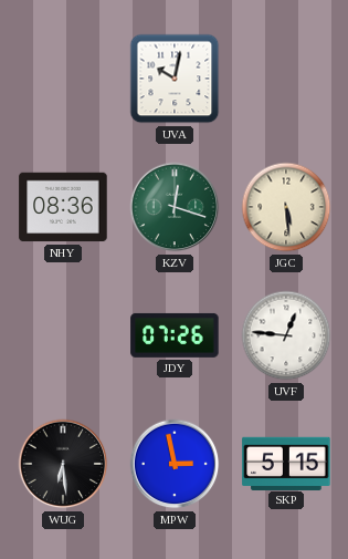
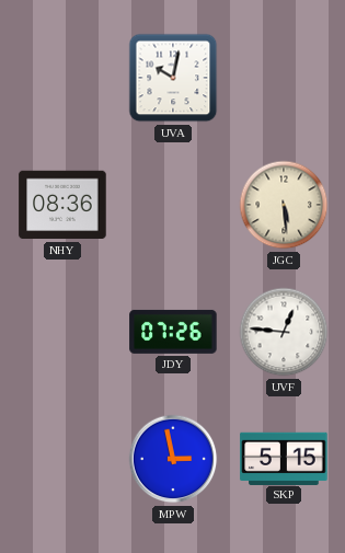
KZV: 12:18 -> none (175, 207)
WUG: 6:29 -> none (63, 464)
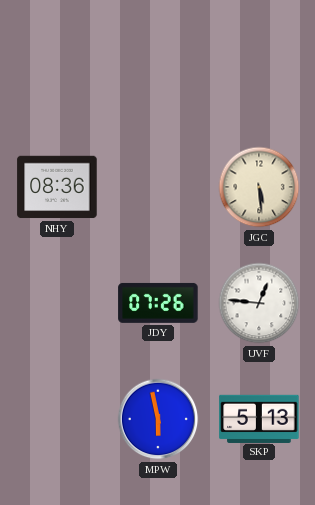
UVA: 10:02 -> none (173, 78)
MPW: 2:58 -> 5:58 (158, 419)
SKP: 5:15 -> 5:13 (259, 418)
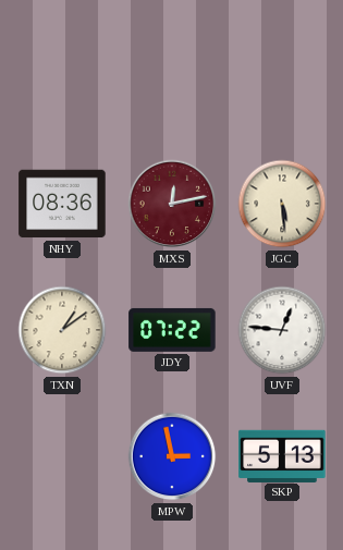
MXS: none -> 12:13 (172, 204)
TXN: none -> 1:09 (62, 330)
JDY: 07:26 -> 07:22 (172, 330)
MPW: 5:58 -> 2:58 (172, 456)
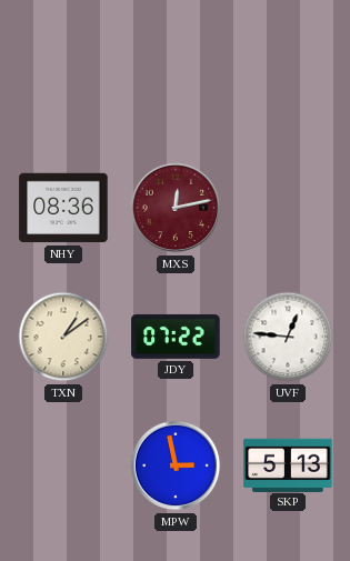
JGC: 5:29 -> none (282, 204)
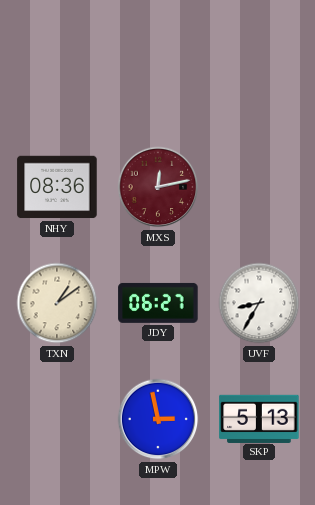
JDY: 07:22 -> 06:27 (158, 303)
UVF: 12:46 -> 8:35 (259, 303)
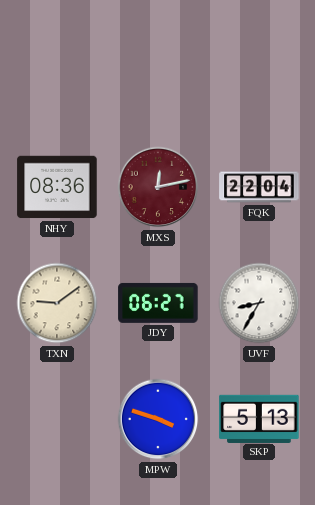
FQK: none -> 22:04 (259, 187)
TXN: 1:09 -> 9:09 (57, 303)
MPW: 2:58 -> 3:48 (158, 419)
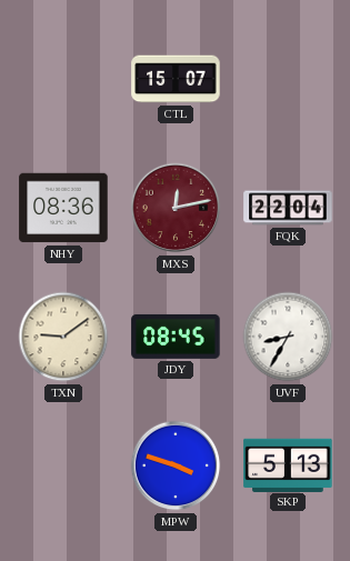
CTL: none -> 15:07 (176, 79)
JDY: 06:27 -> 08:45 (176, 337)
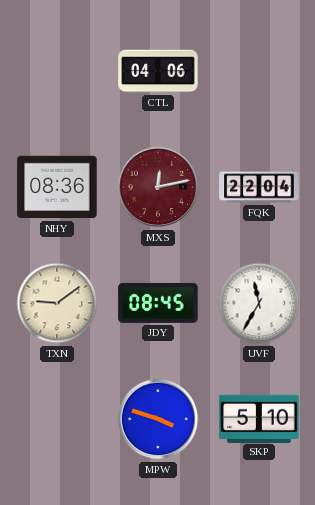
CTL: 15:07 -> 04:06 (158, 71)
UVF: 8:35 -> 11:35 (259, 303)
SKP: 5:13 -> 5:10 (259, 418)
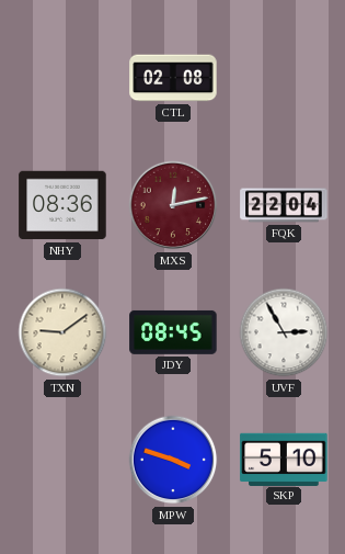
CTL: 04:06 -> 02:08 (173, 78)
UVF: 11:35 -> 2:55 (284, 332)
